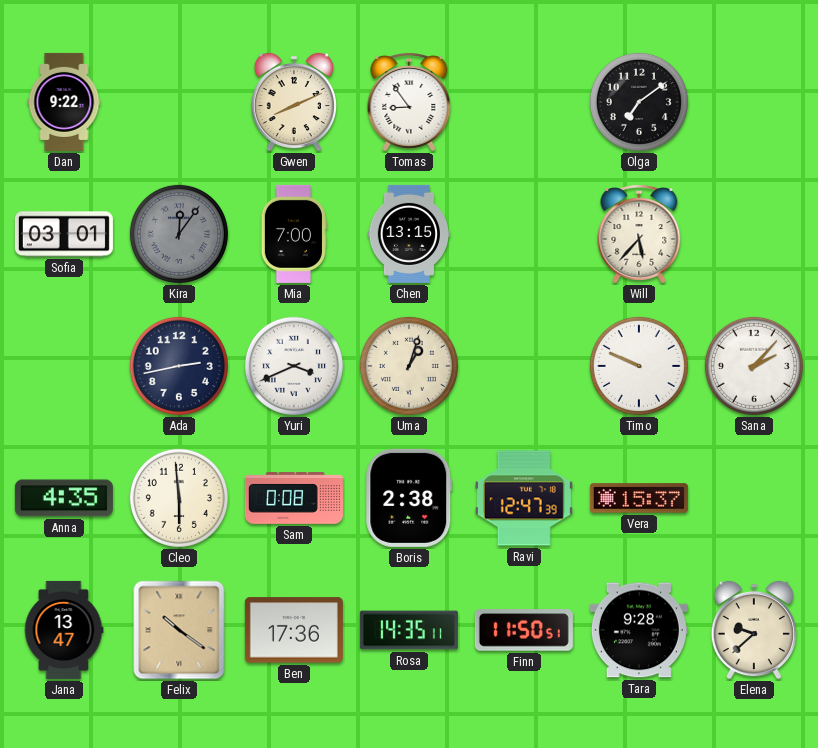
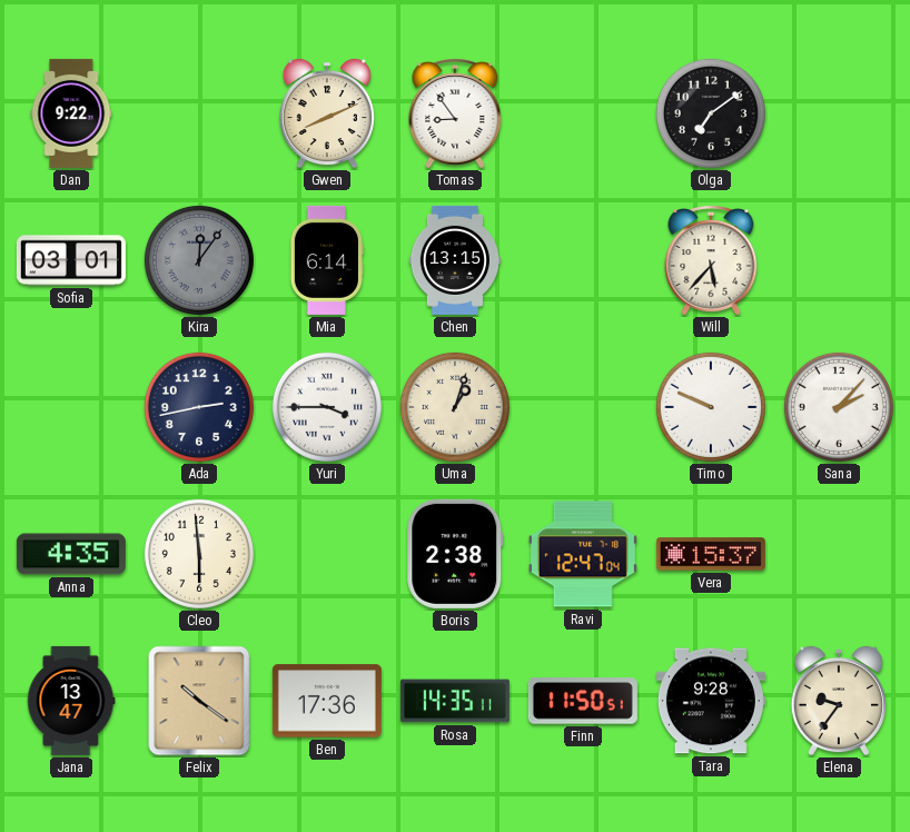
Mia: 7:00 -> 6:14 (327, 260)
Yuri: 3:41 -> 3:45 (327, 407)
Sam: 0:08 -> none (294, 499)
Ravi: 12:47:39 -> 12:47:04 (583, 554)
Elena: 9:38 -> 9:36 (839, 701)
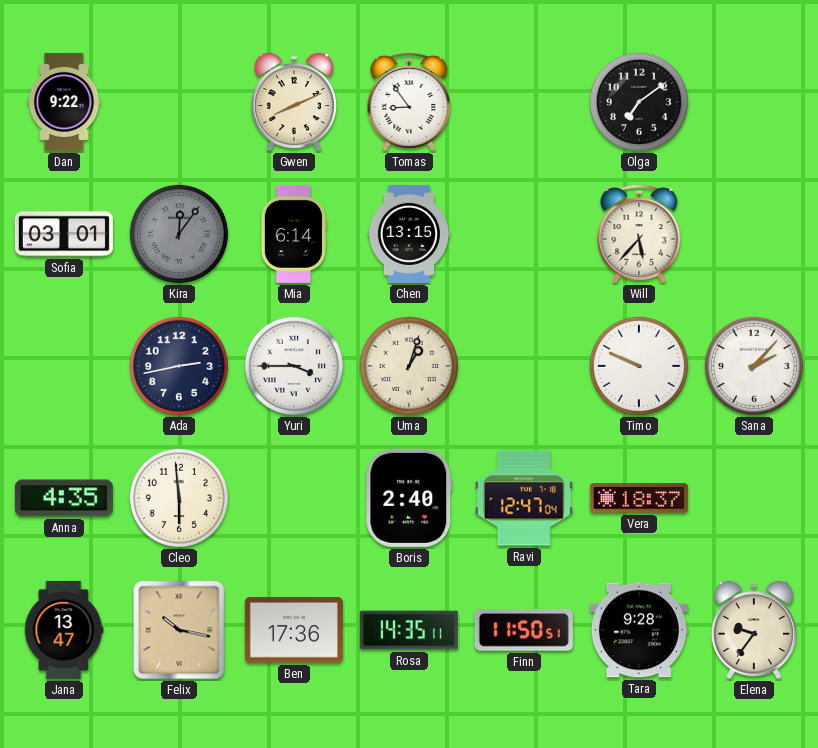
Boris: 2:38 -> 2:40 (409, 498)
Vera: 15:37 -> 18:37 (639, 498)
Felix: 10:21 -> 10:17 (179, 630)
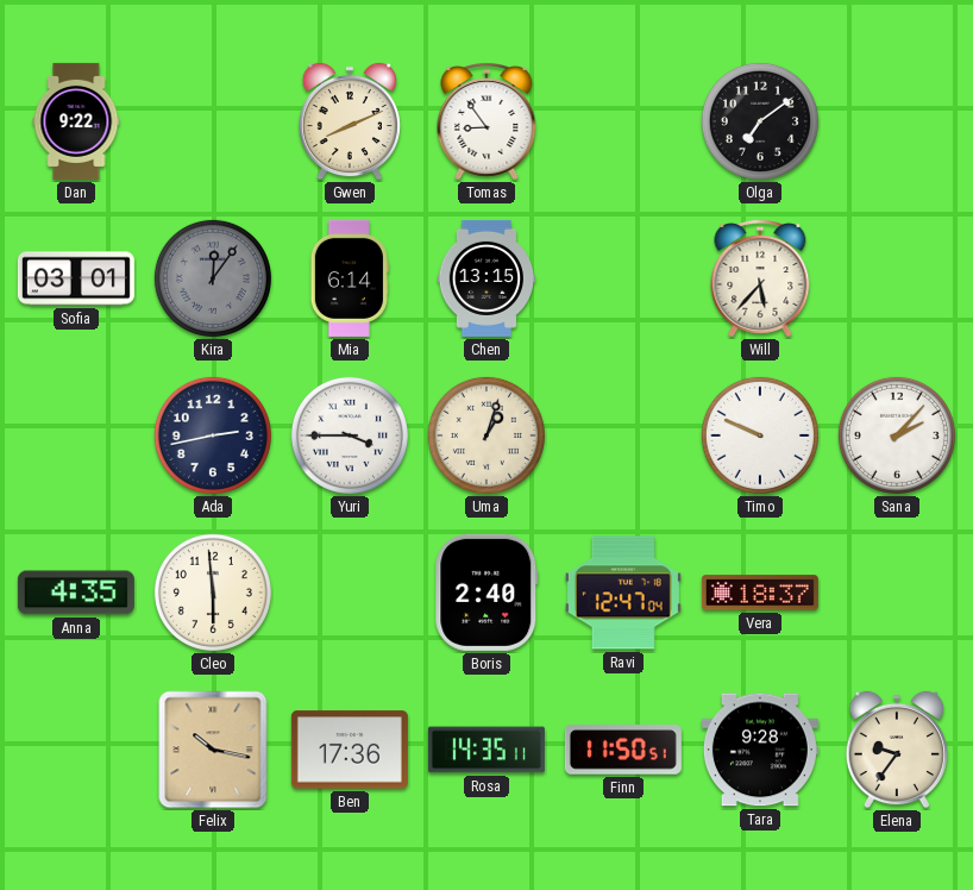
Jana: 13:47 -> none (64, 630)
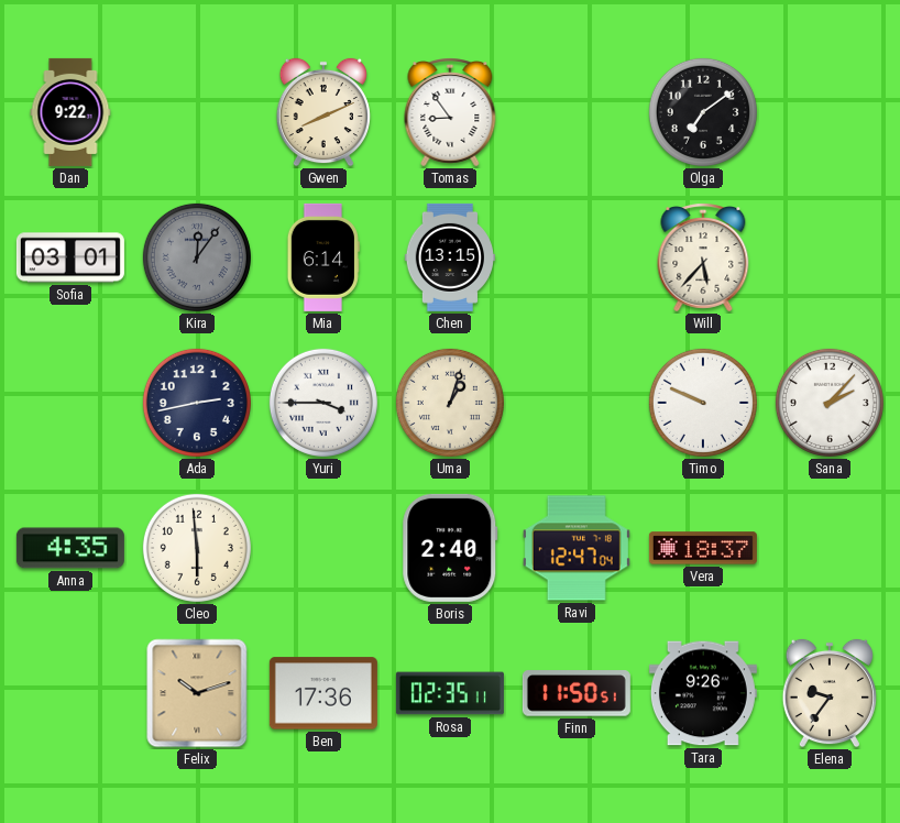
Felix: 10:17 -> 10:12 (197, 693)
Rosa: 14:35 -> 02:35 (450, 693)
Tara: 9:28 -> 9:26 (703, 693)
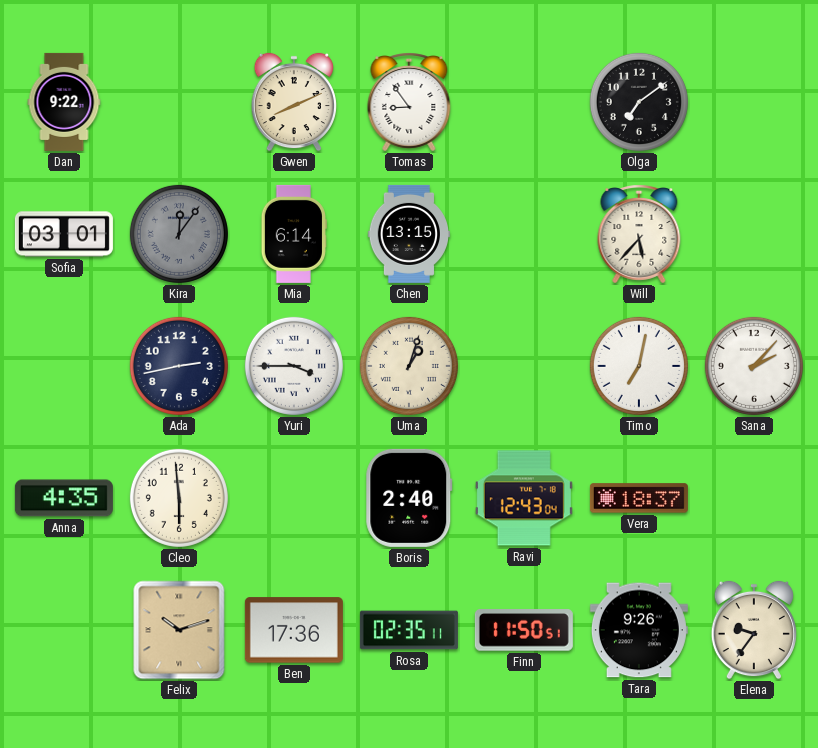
Timo: 9:49 -> 7:02 (639, 366)
Ravi: 12:47 -> 12:43 (524, 498)
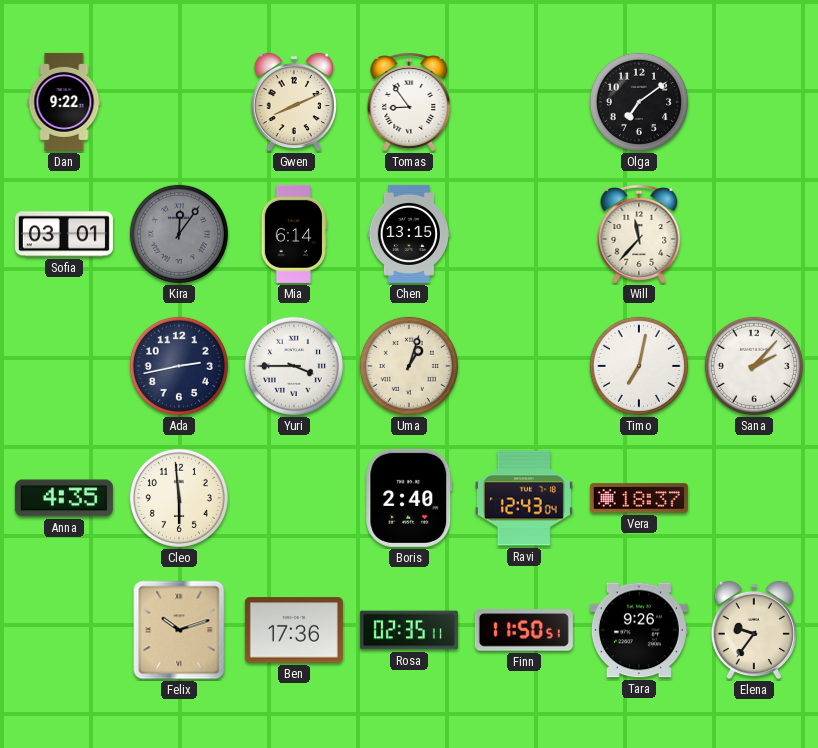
Will: 5:37 -> 11:37 (639, 234)
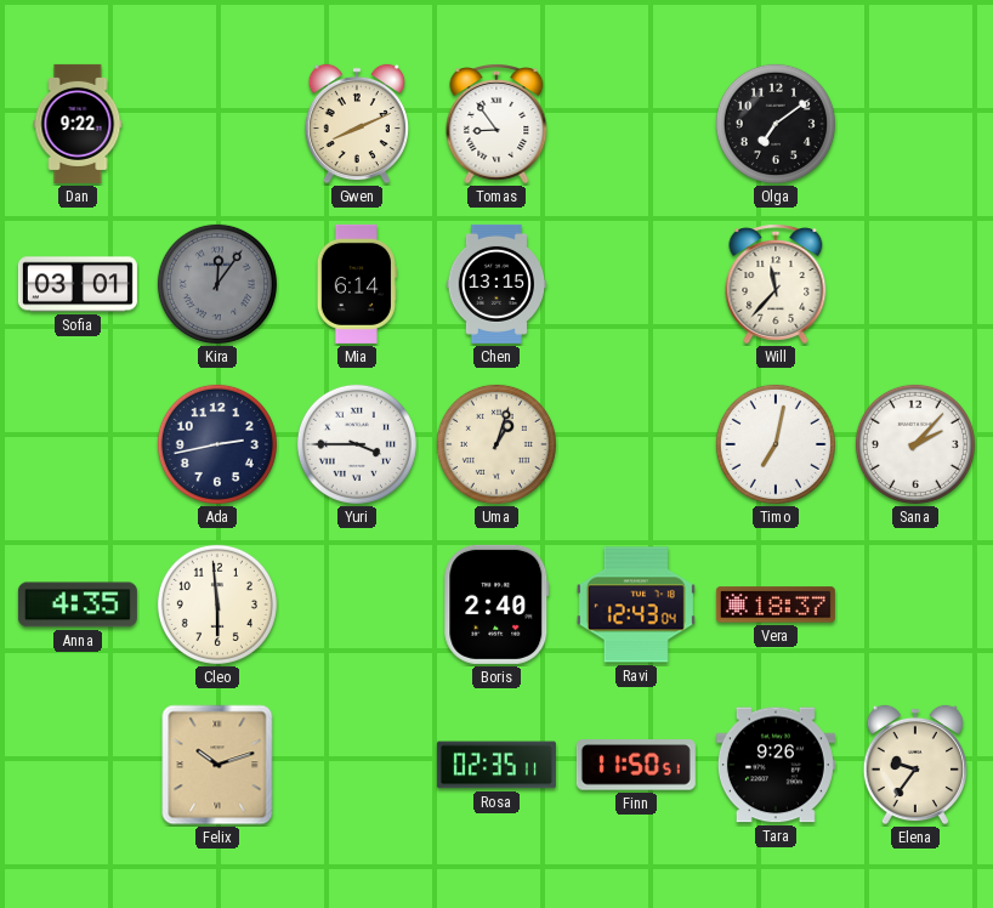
Ben: 17:36 -> none (294, 630)
